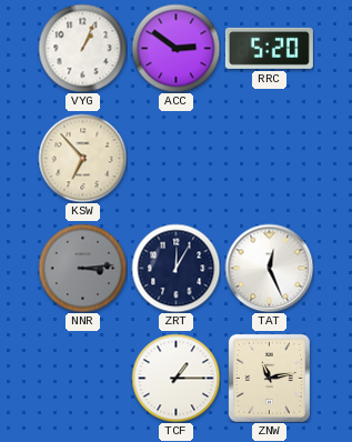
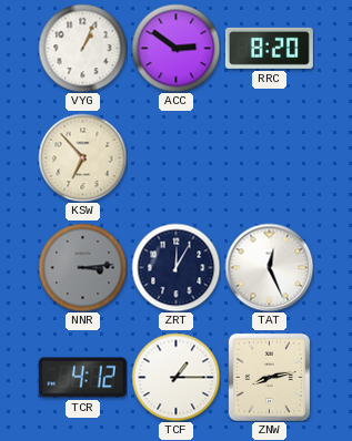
RRC: 5:20 -> 8:20 (269, 48)
TCR: none -> 4:12 (82, 378)
ZNW: 11:13 -> 8:13 (269, 377)
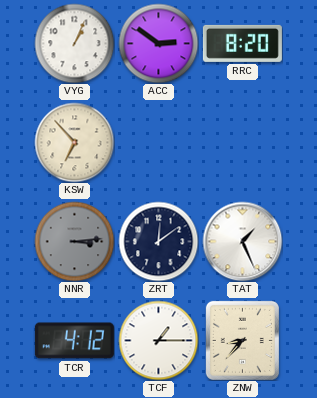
ZRT: 12:05 -> 12:09 (158, 241)
TAT: 12:26 -> 1:26 (242, 241)
ZNW: 8:13 -> 8:37 (242, 340)
